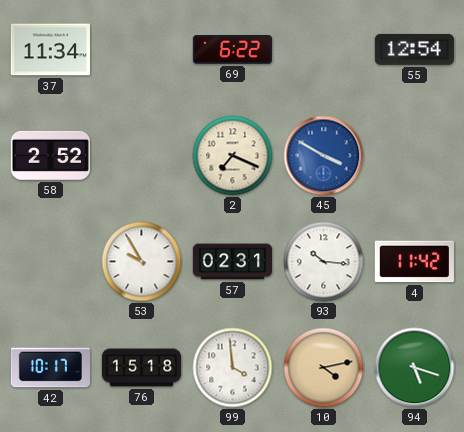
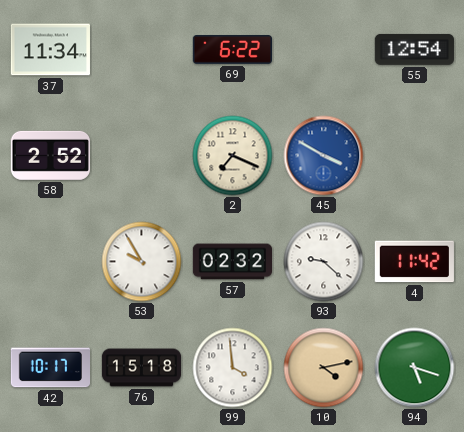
57: 02:31 -> 02:32 (232, 262)
93: 10:16 -> 9:22 (324, 262)
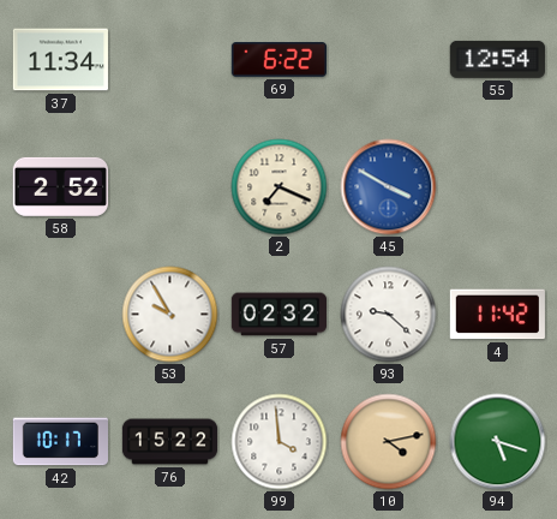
76: 15:18 -> 15:22 (170, 442)
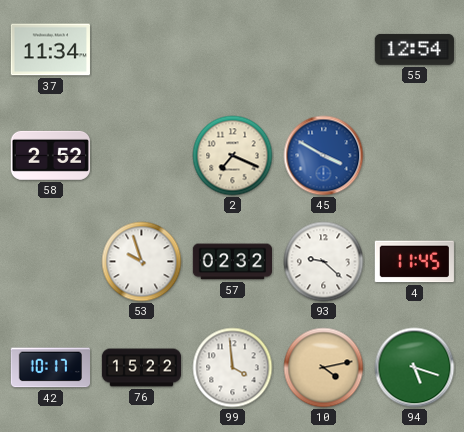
69: 6:22 -> none (278, 60)
53: 9:55 -> 9:57 (142, 262)
4: 11:42 -> 11:45 (414, 262)
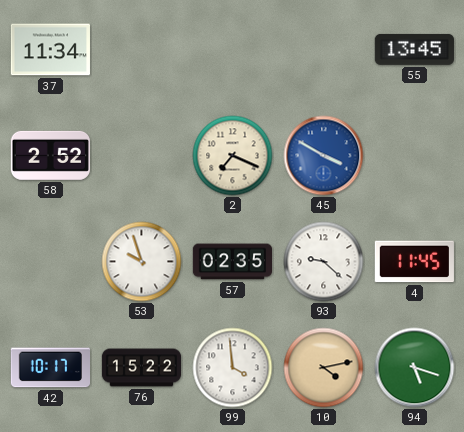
55: 12:54 -> 13:45 (414, 49)
57: 02:32 -> 02:35 (232, 262)
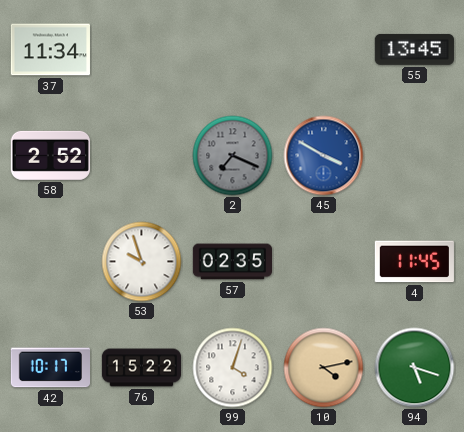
2 dial: cream -> grey (233, 156)
93: 9:22 -> none (324, 262)
99: 3:59 -> 4:03 (233, 368)
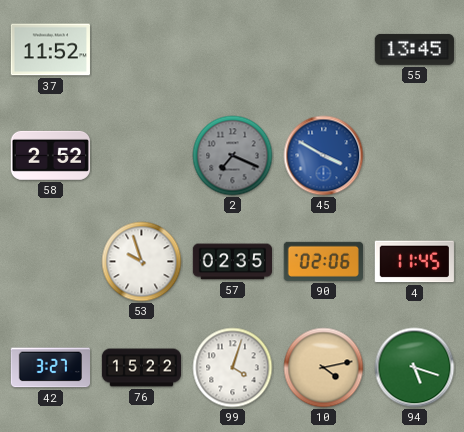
37: 11:34 -> 11:52 (50, 50)
90: none -> 02:06 (323, 261)
42: 10:17 -> 3:27 (50, 368)
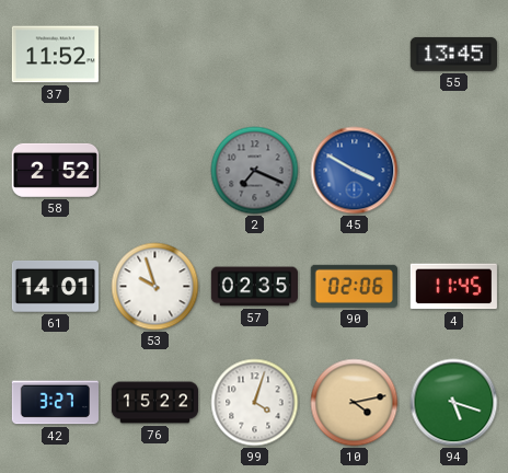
61: none -> 14:01 (55, 286)
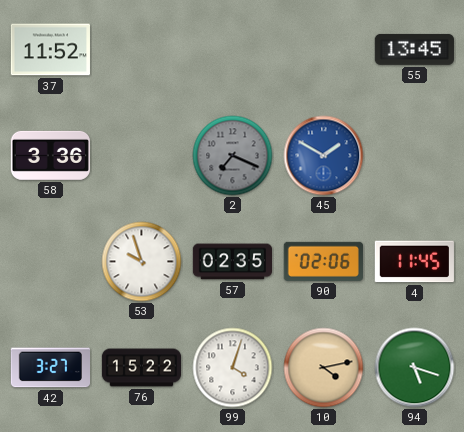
58: 2:52 -> 3:36 (50, 155)
45: 3:50 -> 1:50 (324, 156)
61: 14:01 -> none (55, 286)
